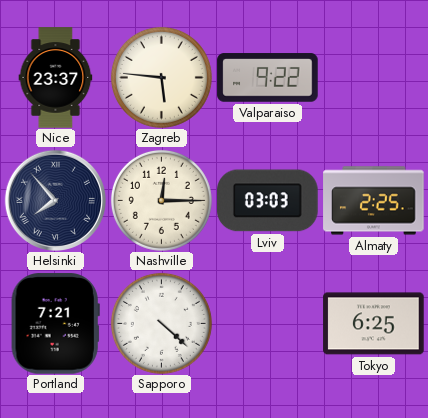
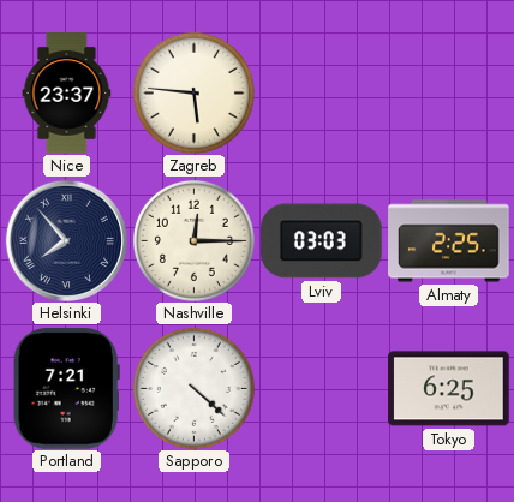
Valparaiso: 9:22 -> none (268, 78)
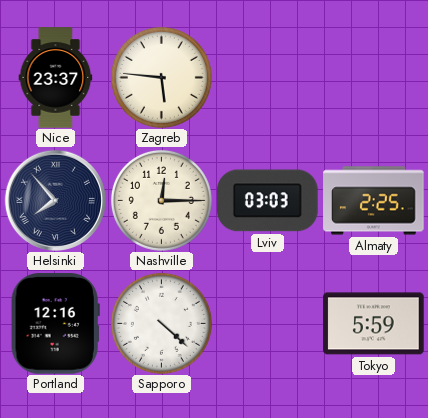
Portland: 7:21 -> 12:16 (55, 324)
Tokyo: 6:25 -> 5:59 (374, 324)
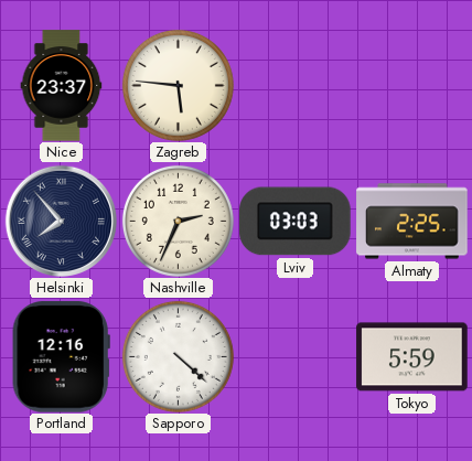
Nashville: 12:15 -> 2:34 (178, 221)
